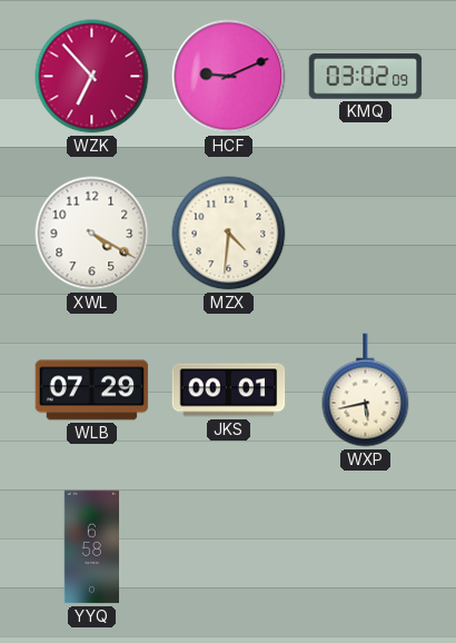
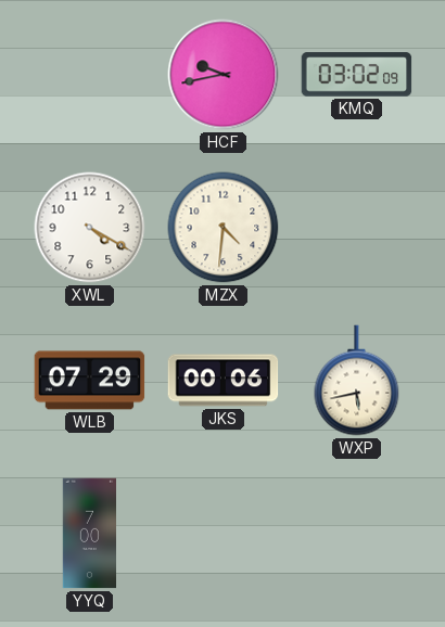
WZK: 6:53 -> none (92, 77)
HCF: 9:11 -> 9:43 (224, 75)
JKS: 00:01 -> 00:06 (224, 381)
YYQ: 6:58 -> 7:00 (90, 534)
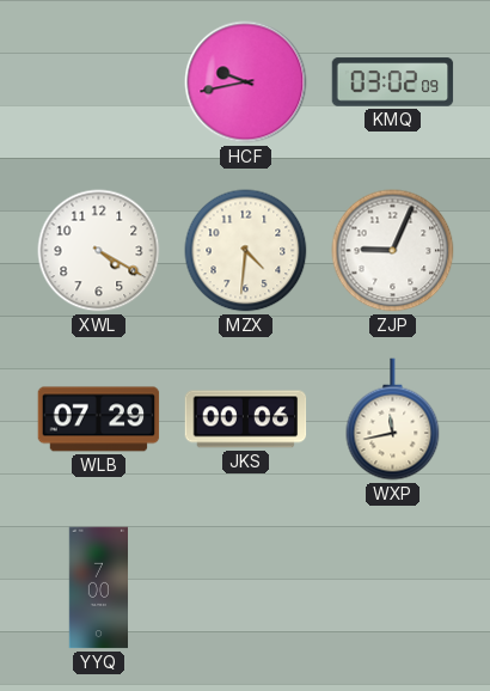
ZJP: none -> 9:04 (393, 251)
WXP: 5:43 -> 11:43 (393, 420)
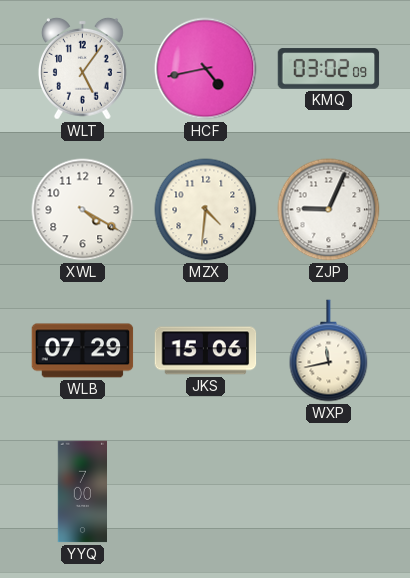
WLT: none -> 5:06 (82, 68)
HCF: 9:43 -> 4:43 (206, 69)
JKS: 00:06 -> 15:06 (206, 351)
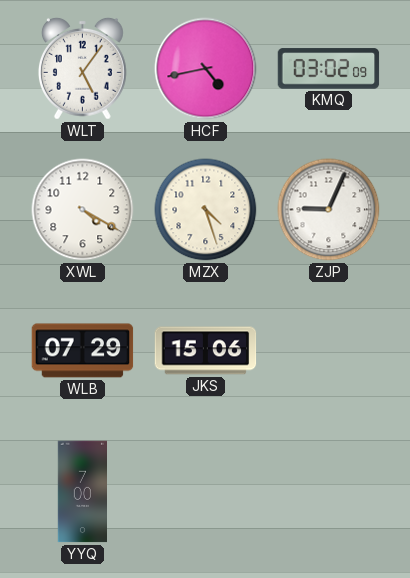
MZX: 4:31 -> 4:27 (206, 210)
WXP: 11:43 -> none (329, 351)
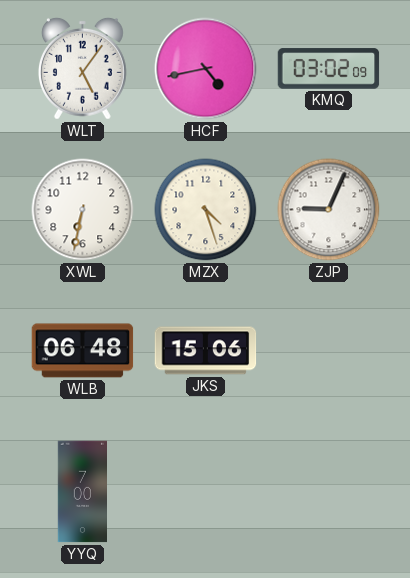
XWL: 4:20 -> 6:32 (83, 210)
WLB: 07:29 -> 06:48 (83, 351)
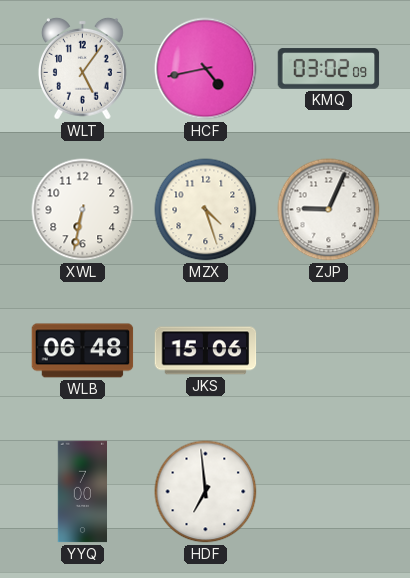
HDF: none -> 6:59 (206, 492)
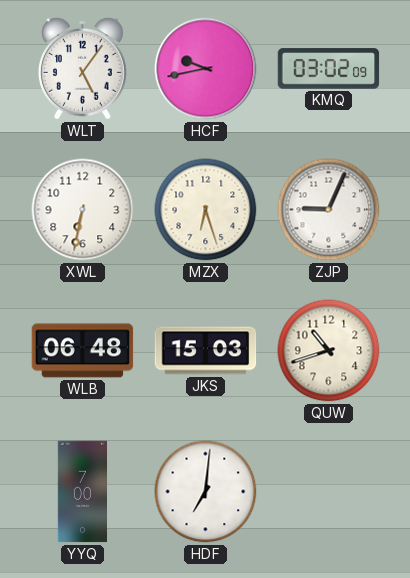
HCF: 4:43 -> 9:43 (206, 69)
MZX: 4:27 -> 6:27 (206, 210)
JKS: 15:06 -> 15:03 (206, 351)
QUW: none -> 10:42 (329, 351)
HDF: 6:59 -> 7:01 (206, 492)
